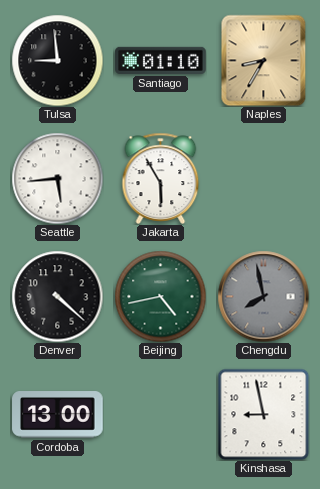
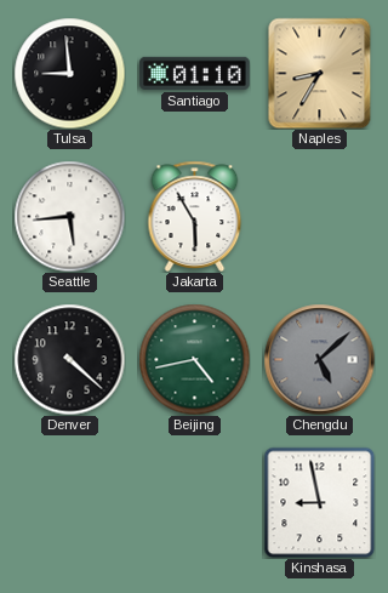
Chengdu: 7:58 -> 5:08 (319, 359)
Cordoba: 13:00 -> none (58, 415)
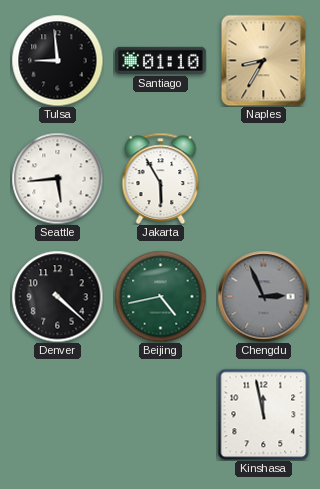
Chengdu: 5:08 -> 2:56 (263, 296)
Kinshasa: 8:58 -> 11:58 (263, 414)
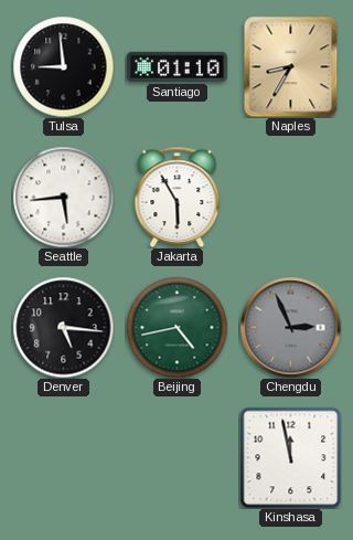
Denver: 4:22 -> 5:16 (63, 327)
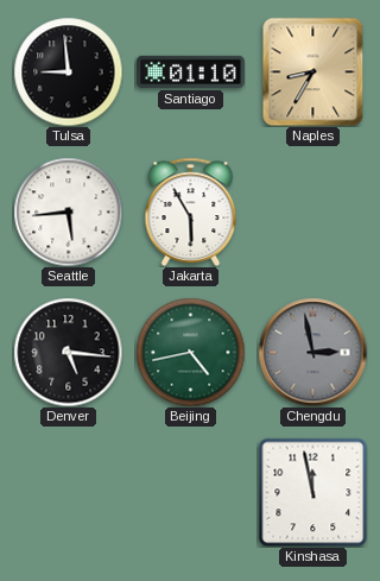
Chengdu: 2:56 -> 2:58 (312, 352)
